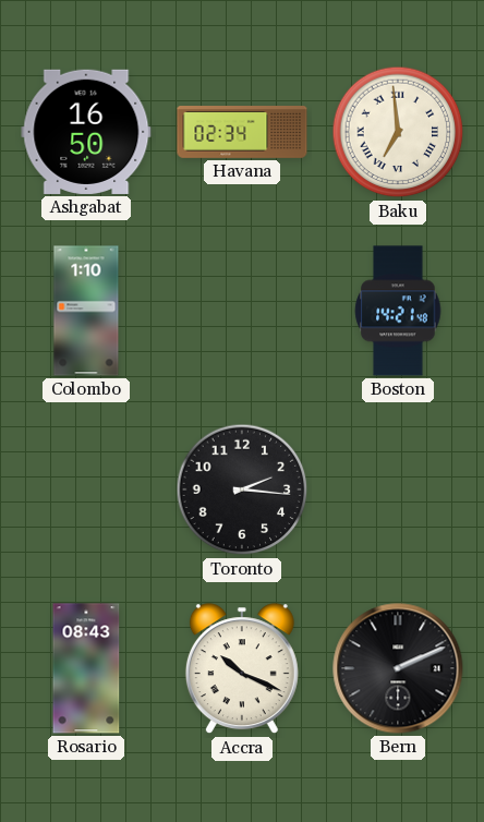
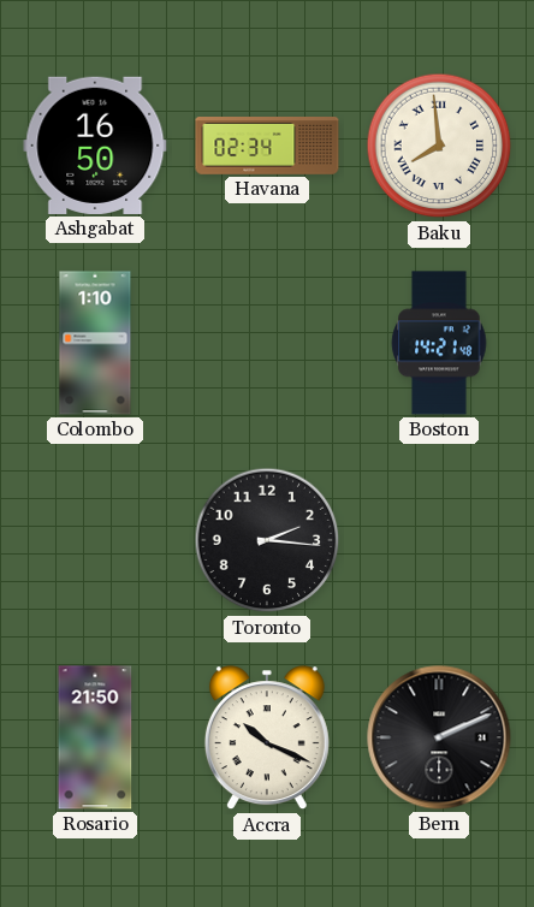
Baku: 6:59 -> 7:59 (439, 146)
Rosario: 08:43 -> 21:50 (95, 737)
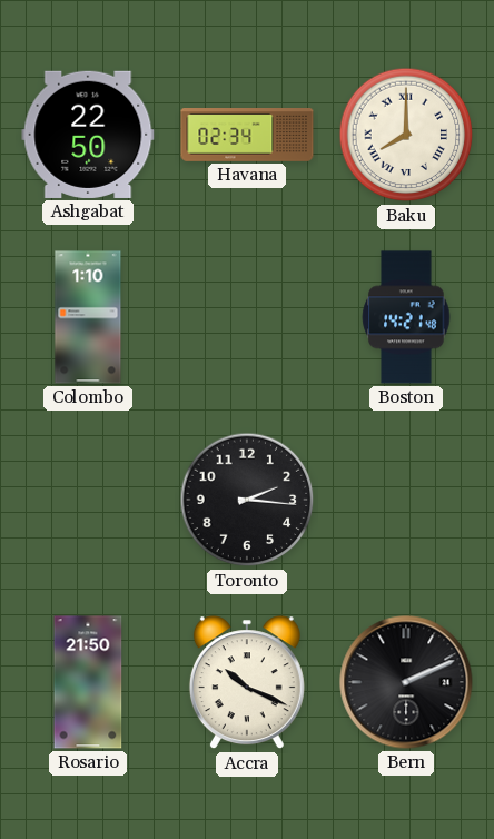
Ashgabat: 16:50 -> 22:50 (88, 135)
Baku: 7:59 -> 8:00 (406, 135)
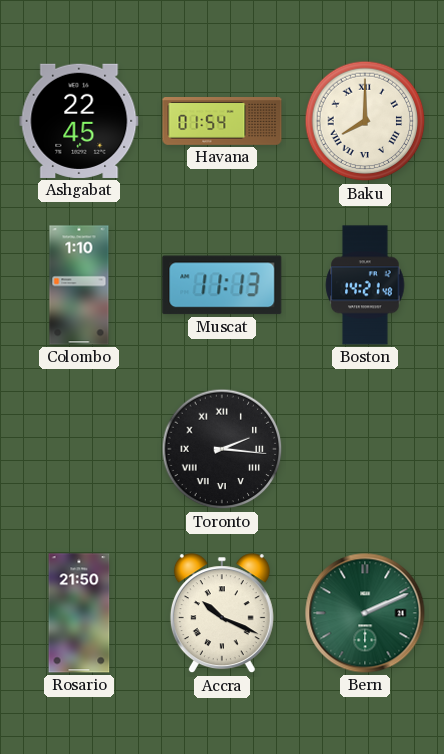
Ashgabat: 22:50 -> 22:45 (79, 121)
Havana: 02:34 -> 01:54 (222, 122)
Muscat: none -> 11:13 (222, 285)
Toronto numerals: Arabic -> Roman (222, 449)
Bern dial: black -> green (365, 613)
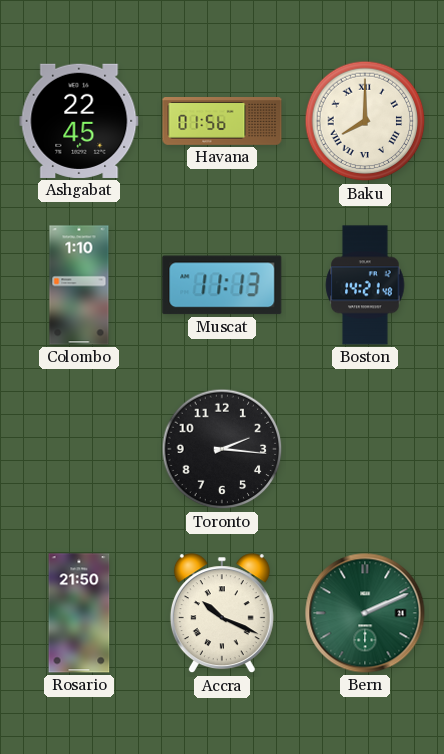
Havana: 01:54 -> 01:56 (222, 122)
Toronto numerals: Roman -> Arabic (222, 449)
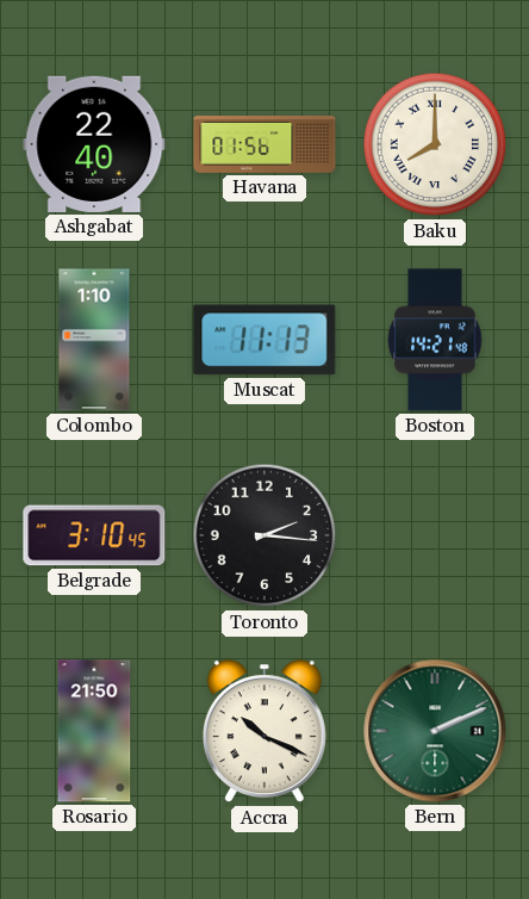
Ashgabat: 22:45 -> 22:40 (94, 144)
Belgrade: none -> 3:10 (94, 535)
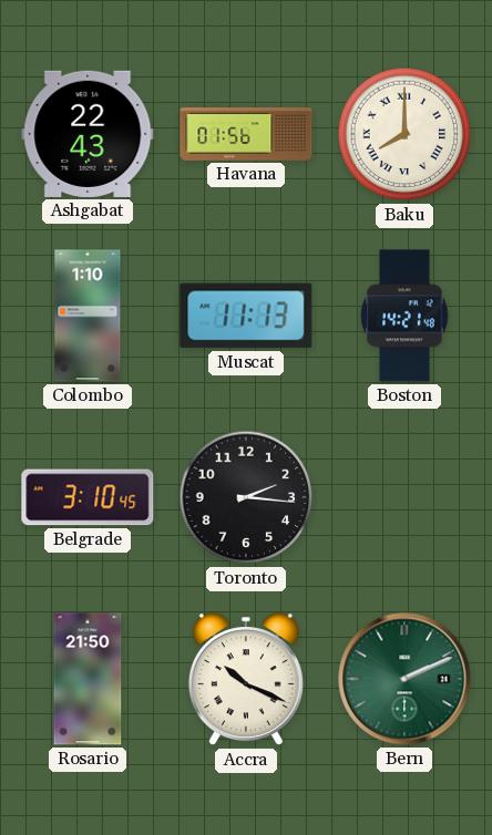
Ashgabat: 22:40 -> 22:43 (88, 134)
